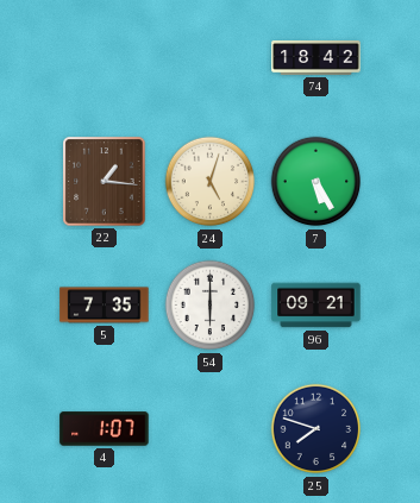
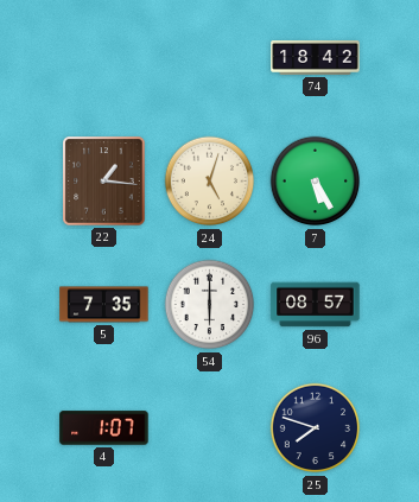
96: 09:21 -> 08:57 (316, 305)
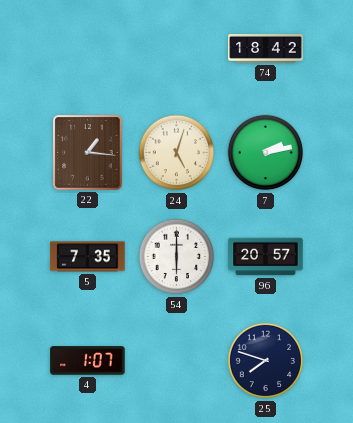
7: 5:25 -> 2:13 (266, 153)
96: 08:57 -> 20:57 (266, 257)
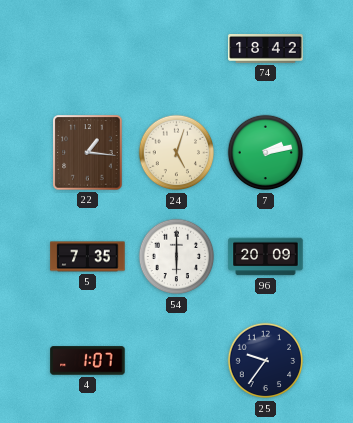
96: 20:57 -> 20:09 (266, 257)
25: 7:48 -> 9:36 (266, 361)
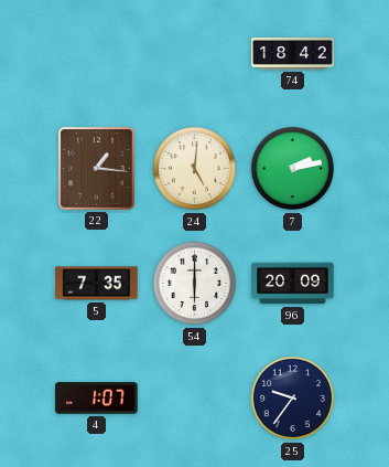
24: 5:03 -> 5:01 (195, 169)
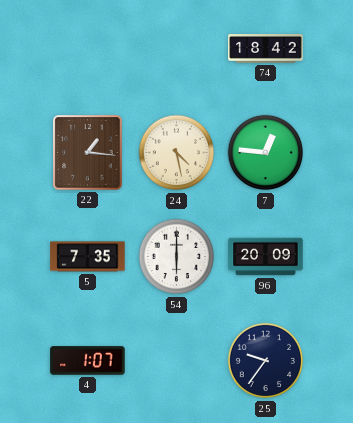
24: 5:01 -> 4:28 (177, 153)
7: 2:13 -> 12:46 (266, 153)
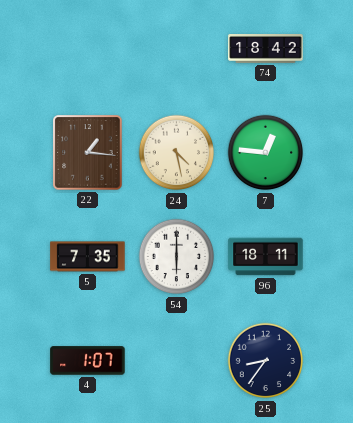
96: 20:09 -> 18:11 (266, 257)
25: 9:36 -> 8:36 (266, 361)
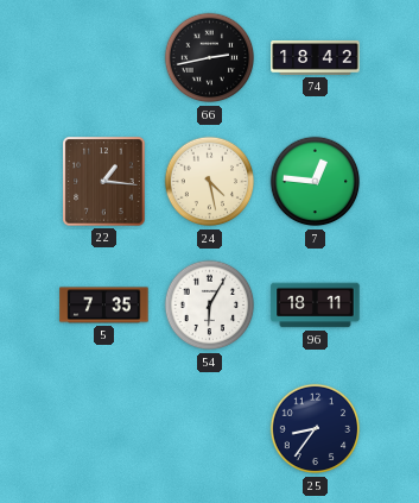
66: none -> 2:43 (210, 58)
54: 6:00 -> 6:05 (210, 306)
4: 1:07 -> none (88, 361)
